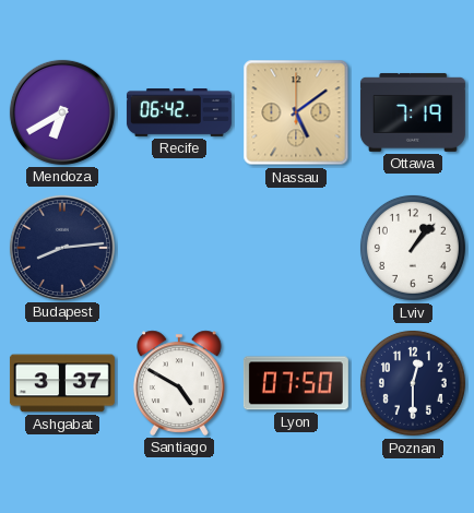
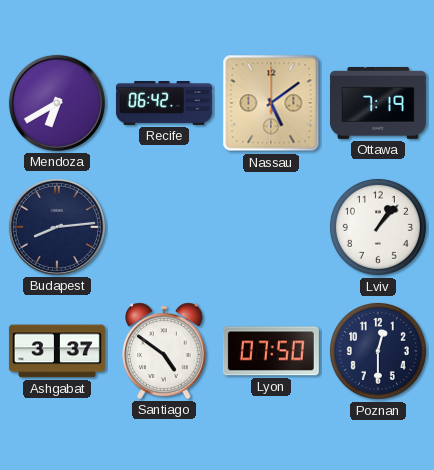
Santiago: 4:50 -> 4:51 (165, 351)
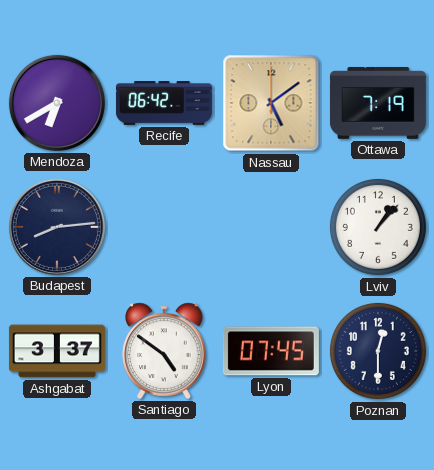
Lyon: 07:50 -> 07:45 (271, 351)
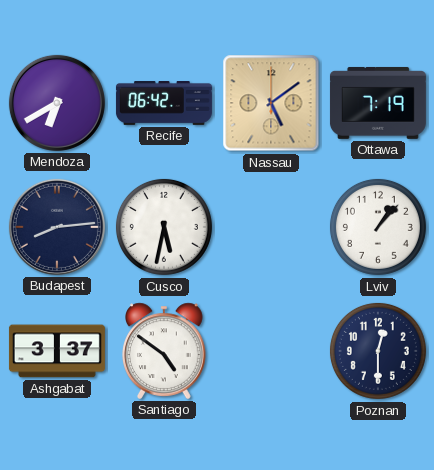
Cusco: none -> 5:32 (164, 227)
Lyon: 07:45 -> none (271, 351)
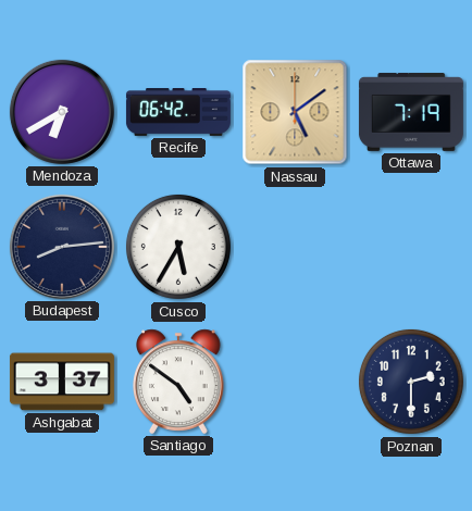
Cusco: 5:32 -> 5:35 (178, 247)
Lviv: 1:07 -> none (378, 227)
Poznan: 12:30 -> 2:30 (411, 382)
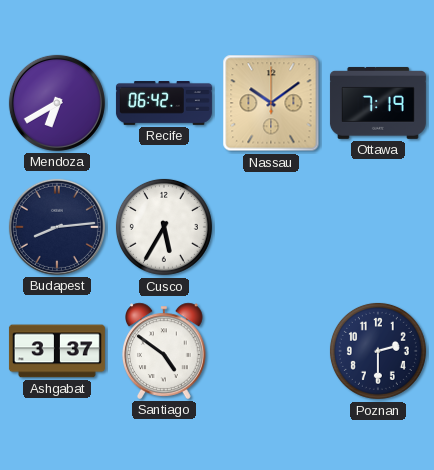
Nassau: 5:09 -> 10:09 (271, 103)
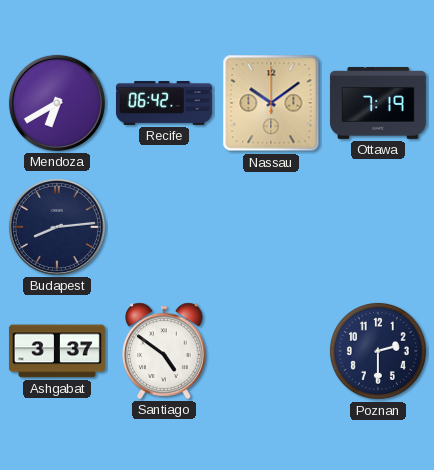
Cusco: 5:35 -> none (164, 227)
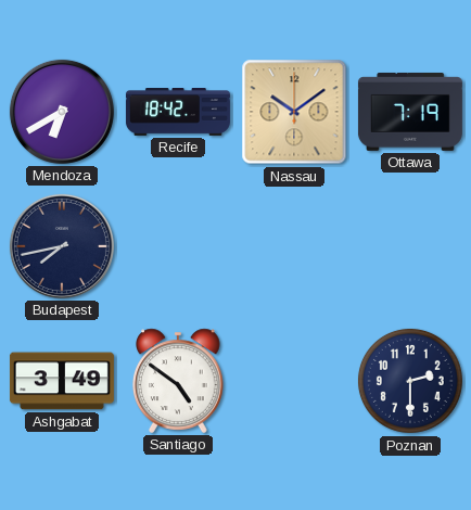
Recife: 06:42 -> 18:42 (178, 113)
Budapest: 8:14 -> 7:43 (62, 246)
Ashgabat: 3:37 -> 3:49 (62, 381)
